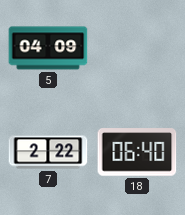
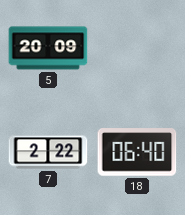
5: 04:09 -> 20:09 (48, 48)
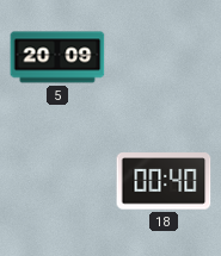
7: 2:22 -> none (48, 152)
18: 06:40 -> 00:40 (164, 181)
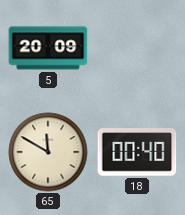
65: none -> 11:50 (48, 152)
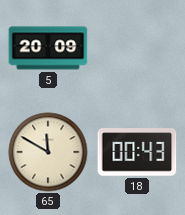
18: 00:40 -> 00:43 (137, 152)
